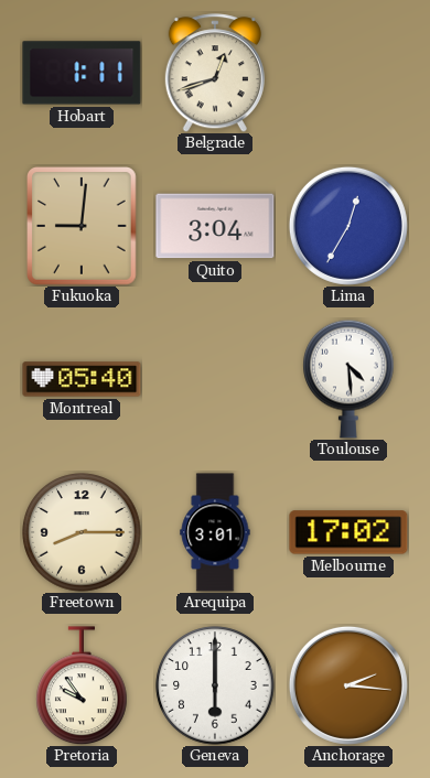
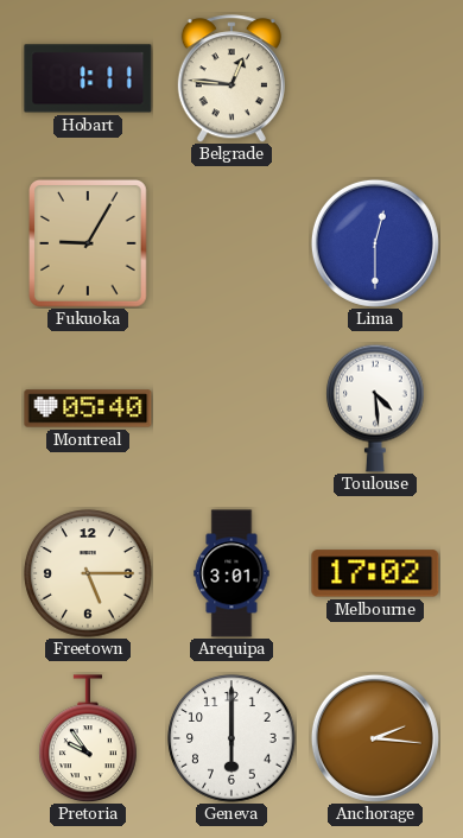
Belgrade: 12:42 -> 12:46 (231, 78)
Fukuoka: 9:01 -> 9:05 (89, 245)
Quito: 3:04 -> none (215, 226)
Lima: 12:35 -> 12:30 (375, 243)
Freetown: 8:15 -> 5:15 (88, 573)
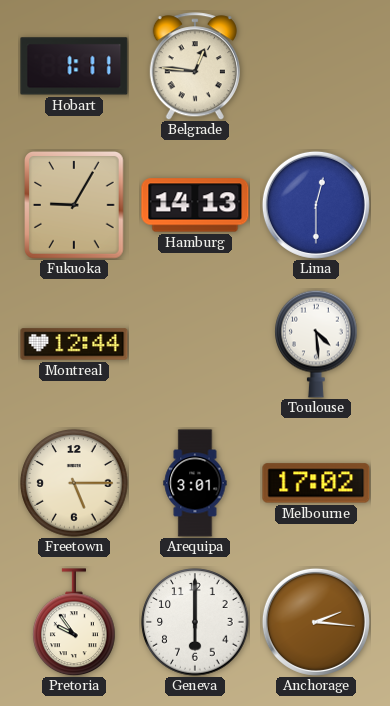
Hamburg: none -> 14:13 (195, 205)
Montreal: 05:40 -> 12:44 (74, 344)
